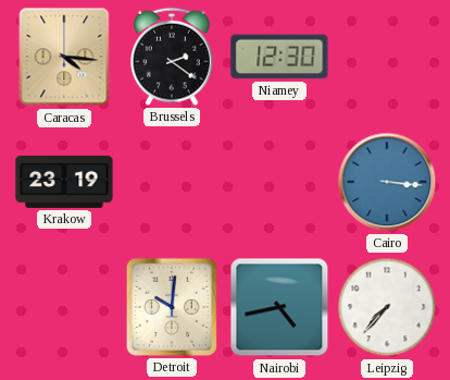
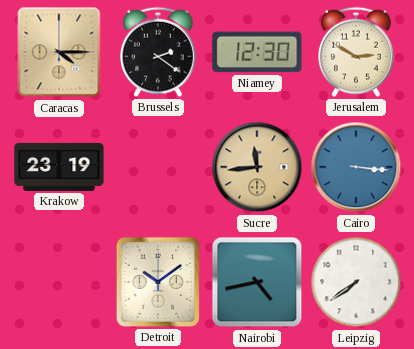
Caracas: 4:16 -> 4:15 (59, 52)
Jerusalem: none -> 2:50 (357, 52)
Sucre: none -> 11:44 (257, 167)
Detroit: 10:01 -> 10:09 (158, 282)
Leipzig: 7:37 -> 7:39 (356, 282)
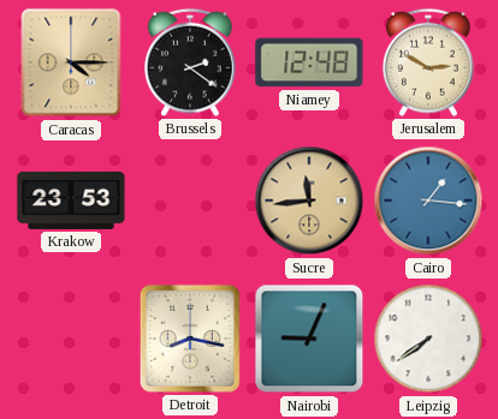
Niamey: 12:30 -> 12:48 (309, 62)
Krakow: 23:19 -> 23:53 (71, 200)
Cairo: 3:16 -> 1:16 (428, 200)
Detroit: 10:09 -> 8:17 (190, 339)
Nairobi: 4:43 -> 9:04 (309, 339)
